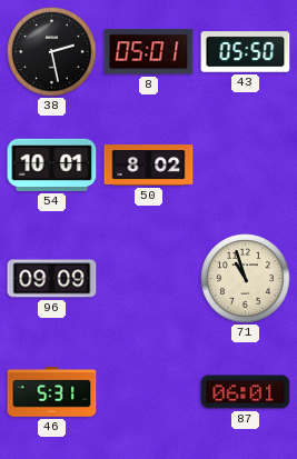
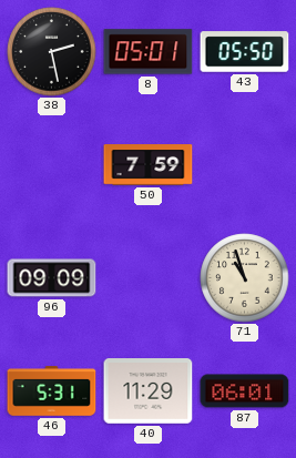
54: 10:01 -> none (52, 164)
50: 8:02 -> 7:59 (149, 165)
40: none -> 11:29 (149, 391)
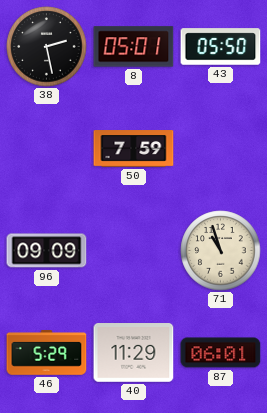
46: 5:31 -> 5:29 (47, 353)
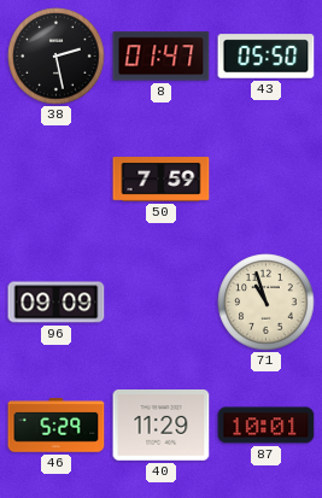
8: 05:01 -> 01:47 (162, 57)
87: 06:01 -> 10:01 (267, 426)
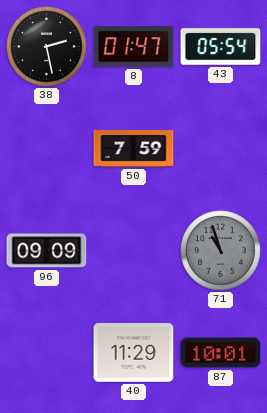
43: 05:50 -> 05:54 (221, 47)
71 dial: cream -> grey (221, 251)
46: 5:29 -> none (57, 426)
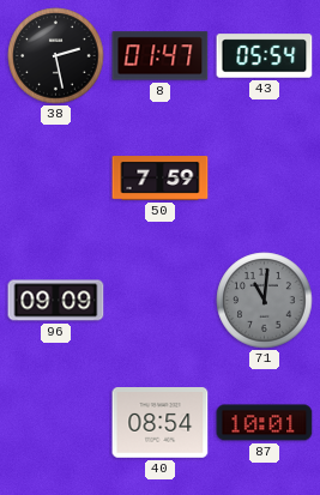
71: 10:57 -> 11:01 (265, 301)
40: 11:29 -> 08:54 (161, 423)
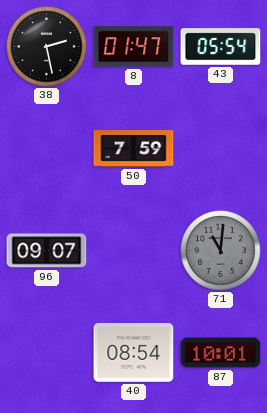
96: 09:09 -> 09:07 (47, 251)
